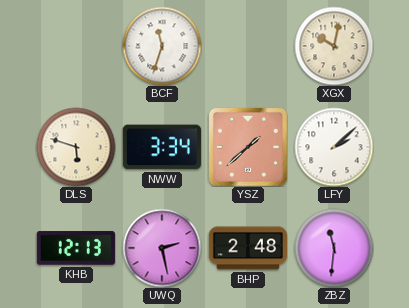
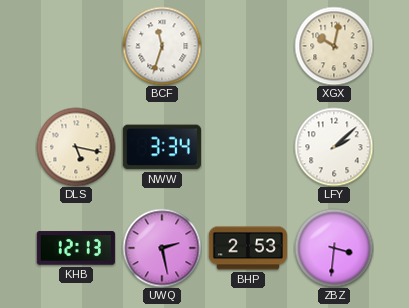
DLS: 5:48 -> 5:17 (76, 147)
YSZ: 1:38 -> none (248, 147)
BHP: 2:48 -> 2:53 (247, 248)
ZBZ: 11:31 -> 3:31 (334, 248)
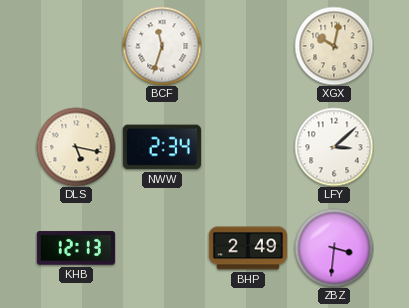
NWW: 3:34 -> 2:34 (162, 147)
LFY: 2:08 -> 3:08 (334, 147)
UWQ: 2:28 -> none (162, 248)
BHP: 2:53 -> 2:49 (247, 248)
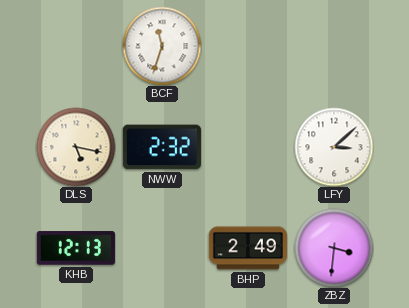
XGX: 10:02 -> none (334, 46)
NWW: 2:34 -> 2:32 (162, 147)
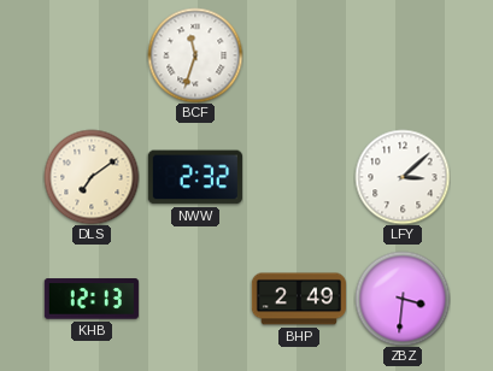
DLS: 5:17 -> 7:09 (92, 177)
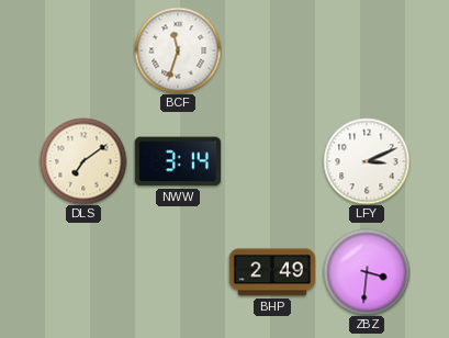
NWW: 2:32 -> 3:14 (178, 161)
LFY: 3:08 -> 3:11 (367, 161)
KHB: 12:13 -> none (92, 299)
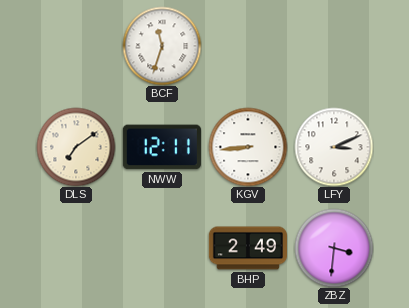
NWW: 3:14 -> 12:11 (162, 147)
KGV: none -> 8:44 (248, 147)
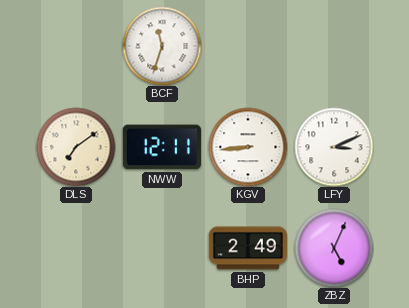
ZBZ: 3:31 -> 5:04 (334, 248)
